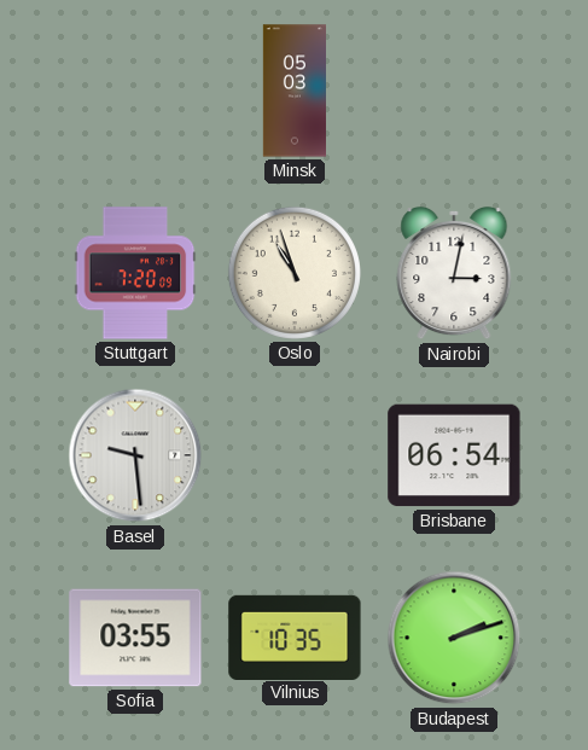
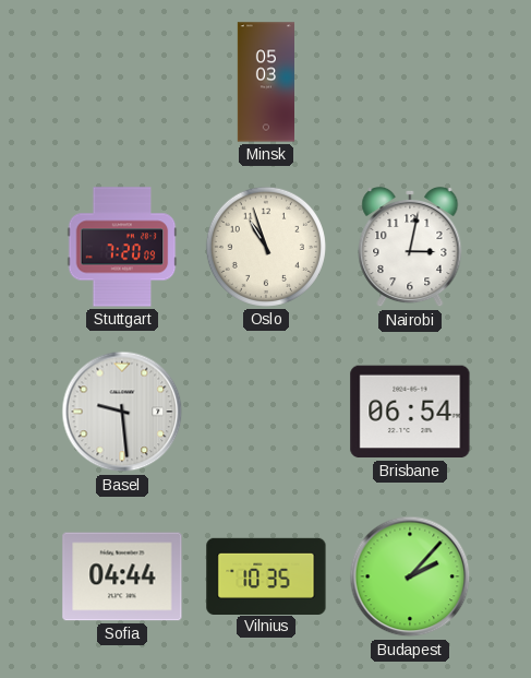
Sofia: 03:55 -> 04:44 (122, 576)
Budapest: 2:12 -> 2:07 (410, 576)
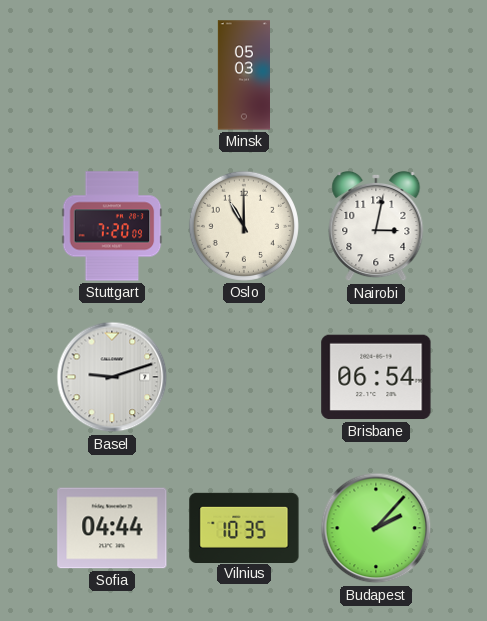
Oslo: 10:57 -> 11:00 (244, 226)
Basel: 9:29 -> 9:12 (112, 377)
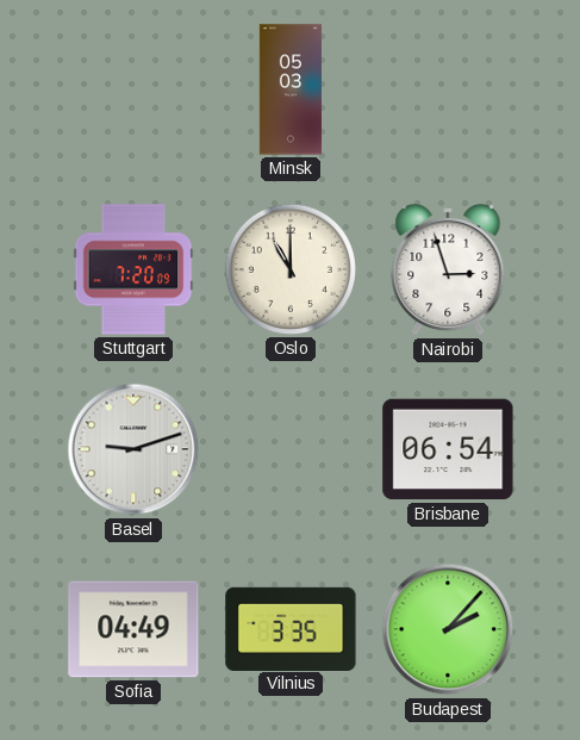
Nairobi: 3:02 -> 2:57 (448, 269)
Sofia: 04:44 -> 04:49 (133, 629)
Vilnius: 10:35 -> 3:35 (291, 628)
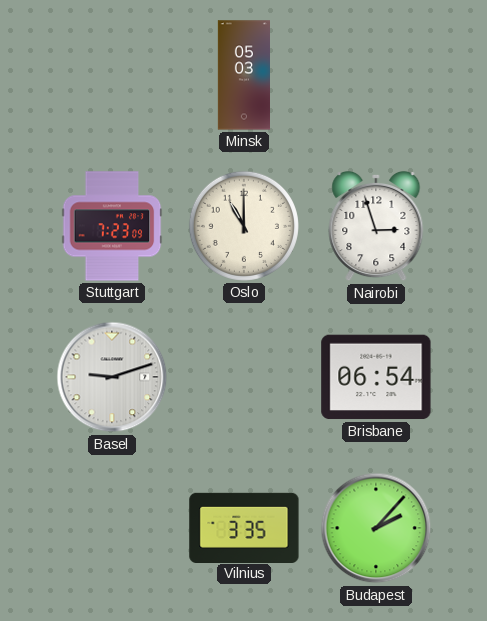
Stuttgart: 7:20 -> 7:23 (112, 226)
Sofia: 04:49 -> none (133, 629)
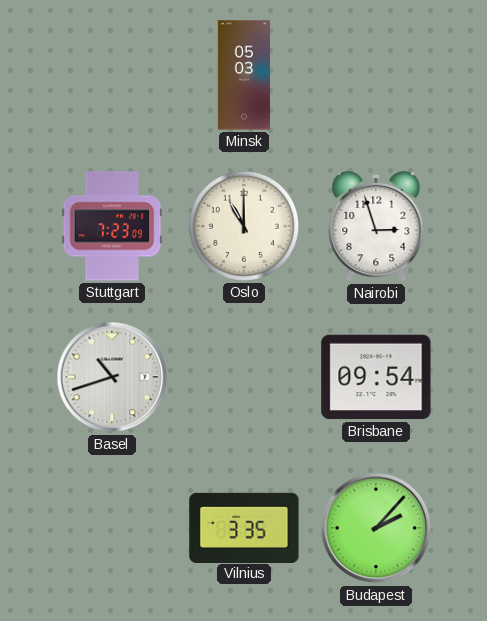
Basel: 9:12 -> 10:42 (112, 377)
Brisbane: 06:54 -> 09:54 (376, 377)
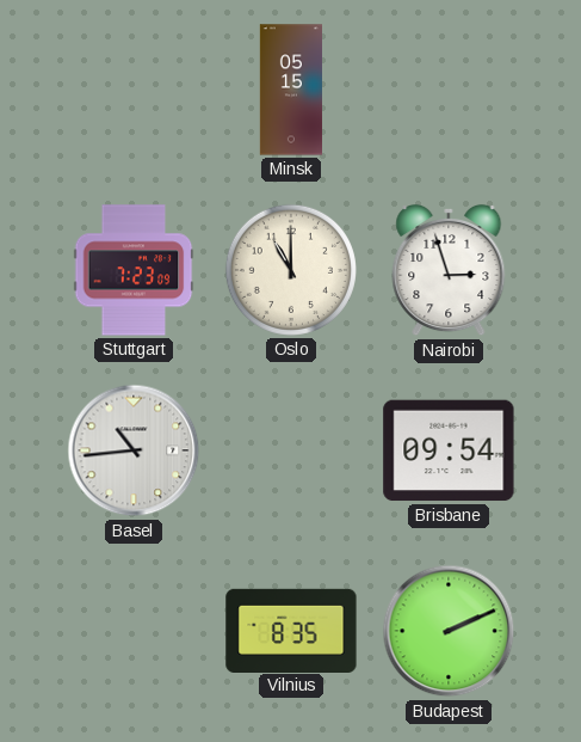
Minsk: 05:03 -> 05:15 (290, 90)
Basel: 10:42 -> 10:44 (134, 450)
Vilnius: 3:35 -> 8:35 (291, 630)
Budapest: 2:07 -> 2:11 (449, 631)
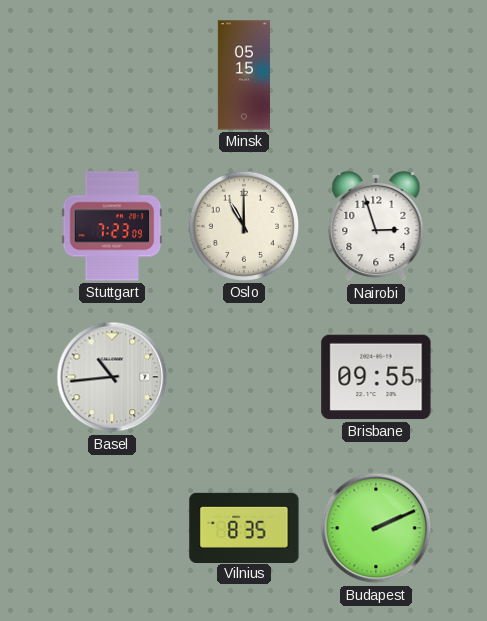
Brisbane: 09:54 -> 09:55 (376, 377)
